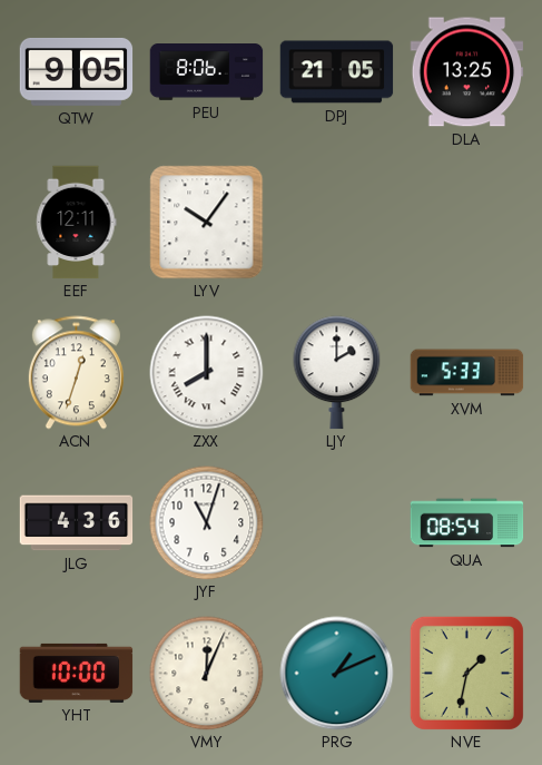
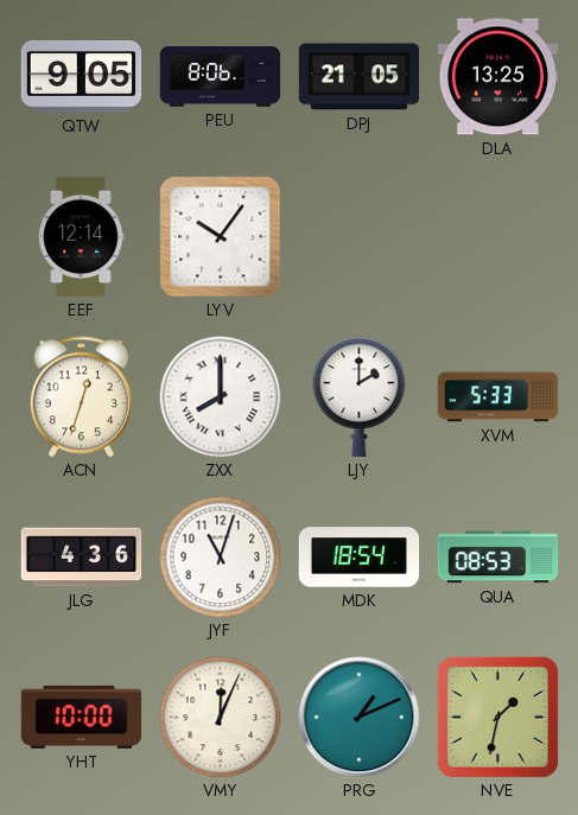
EEF: 12:11 -> 12:14 (82, 237)
MDK: none -> 18:54 (360, 558)
QUA: 08:54 -> 08:53 (498, 558)
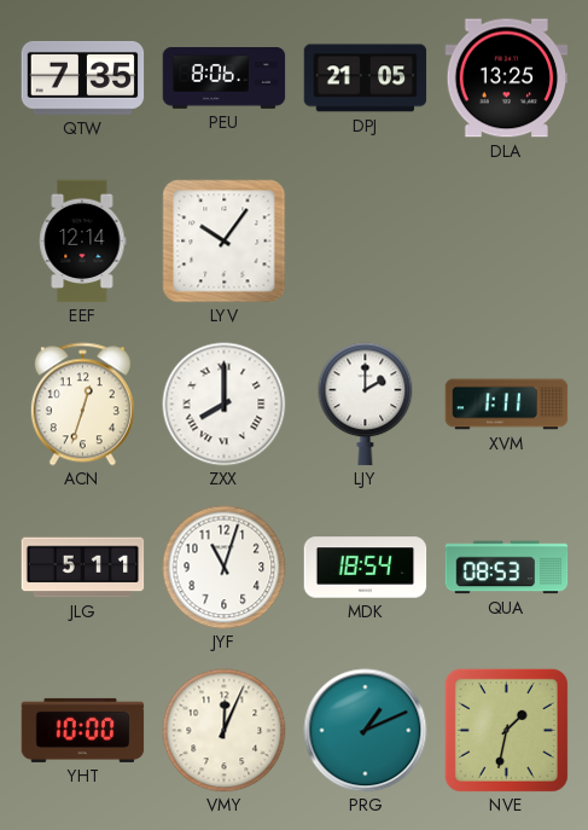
QTW: 9:05 -> 7:35 (83, 77)
XVM: 5:33 -> 1:11 (507, 405)
JLG: 4:36 -> 5:11 (83, 568)
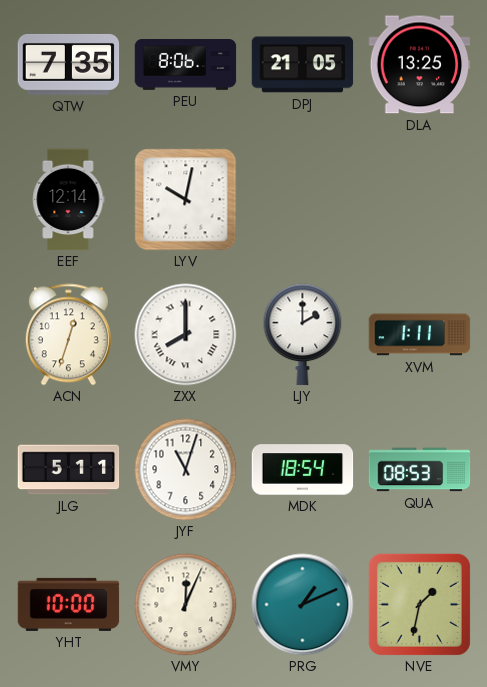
LYV: 10:06 -> 10:02 (186, 200)
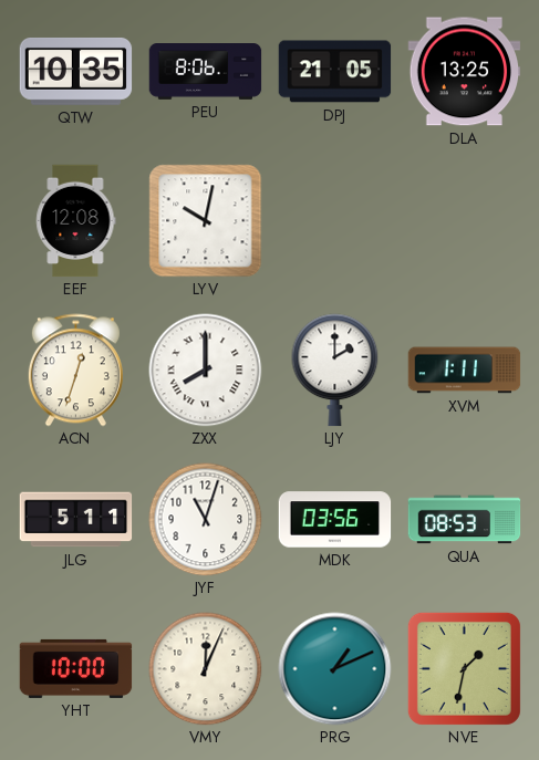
QTW: 7:35 -> 10:35 (76, 71)
EEF: 12:14 -> 12:08 (76, 221)
MDK: 18:54 -> 03:56 (335, 520)
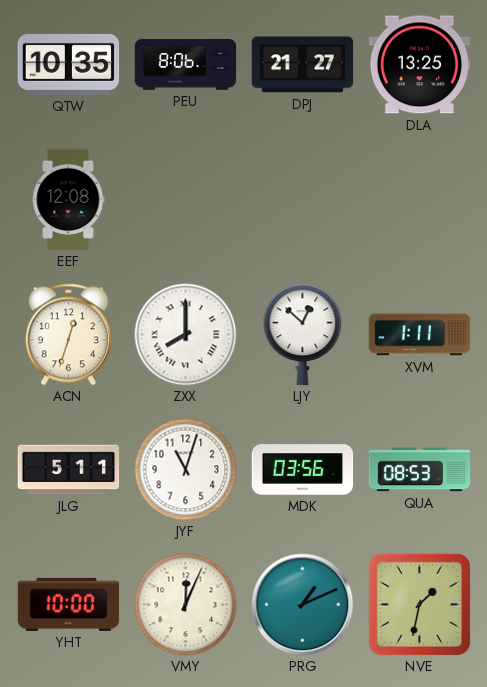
DPJ: 21:05 -> 21:27 (303, 65)
LYV: 10:02 -> none (206, 221)
LJY: 2:00 -> 12:52 (303, 335)
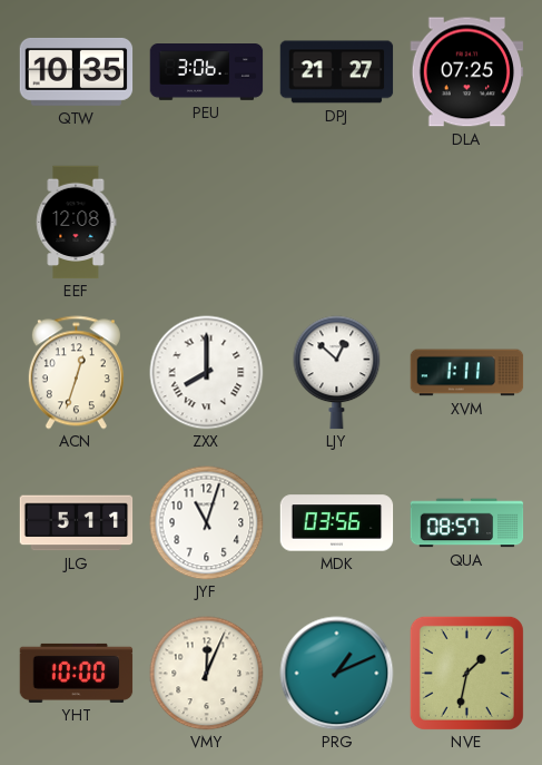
PEU: 8:06 -> 3:06 (207, 72)
DLA: 13:25 -> 07:25 (467, 72)
QUA: 08:53 -> 08:57 (467, 523)
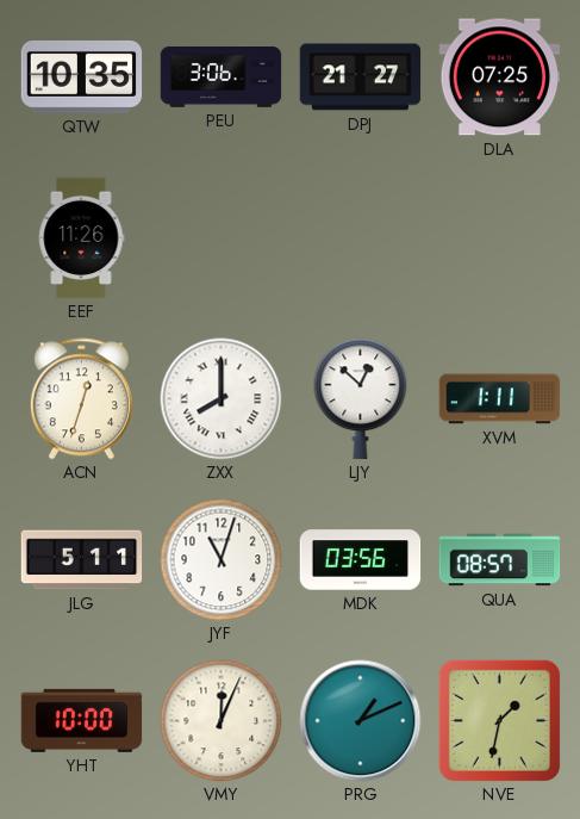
EEF: 12:08 -> 11:26 (82, 238)
